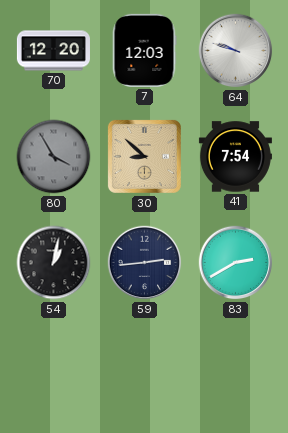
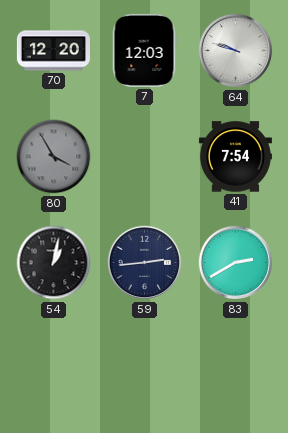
30: 8:52 -> none (144, 156)
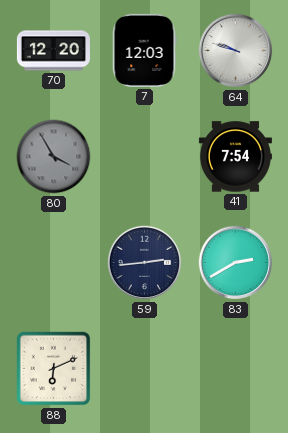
54: 1:02 -> none (54, 263)
88: none -> 6:11 (54, 369)
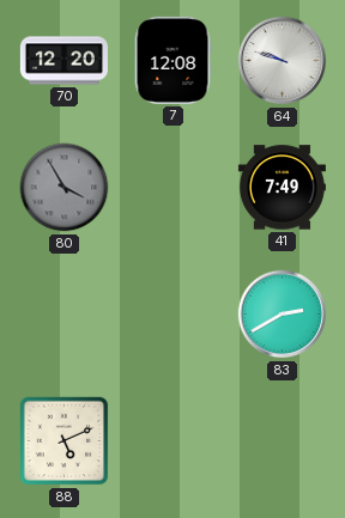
7: 12:03 -> 12:08 (172, 60)
41: 7:54 -> 7:49 (282, 188)
59: 2:44 -> none (145, 263)
88: 6:11 -> 5:11 (65, 441)
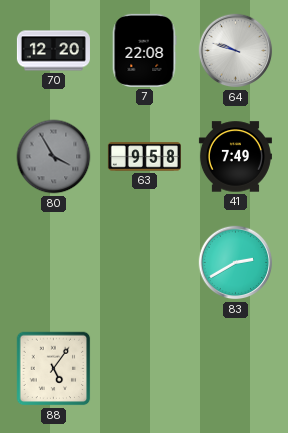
7: 12:08 -> 22:08 (144, 50)
63: none -> 9:58 (144, 157)
88: 5:11 -> 5:06 (54, 369)
